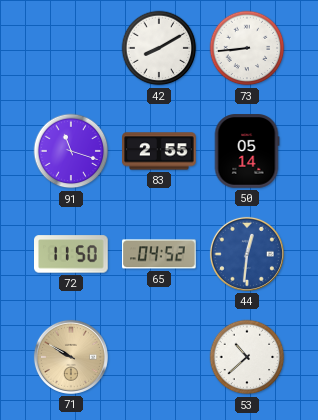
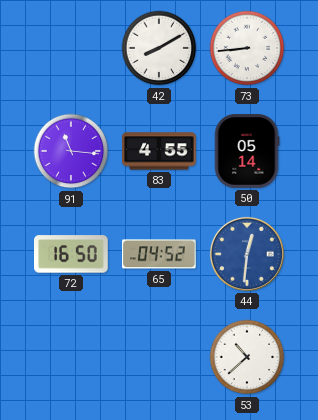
91: 11:18 -> 11:16 (71, 151)
83: 2:55 -> 4:55 (159, 151)
72: 11:50 -> 16:50 (71, 254)
71: 9:50 -> none (71, 357)
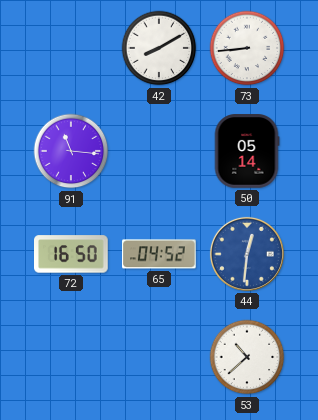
83: 4:55 -> none (159, 151)
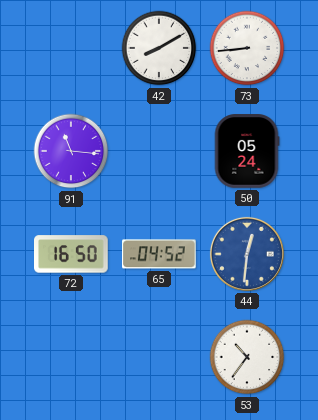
50: 05:14 -> 05:24 (247, 151)
53: 10:38 -> 10:36 (247, 357)
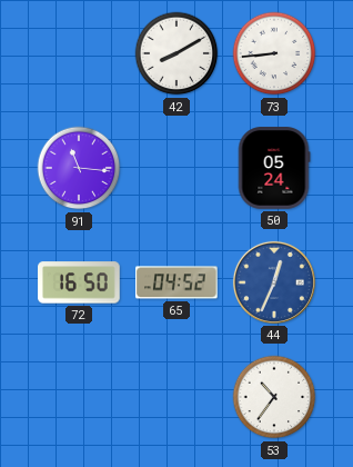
44: 12:31 -> 12:34 (274, 282)
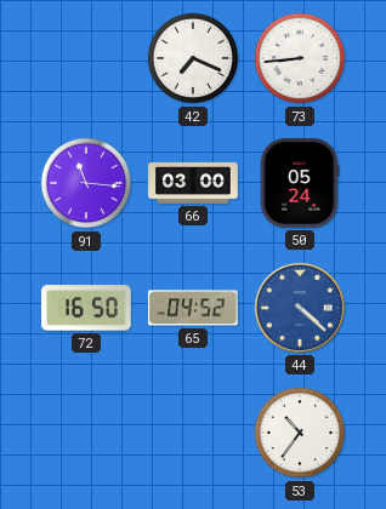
42: 8:10 -> 7:19 (193, 58)
66: none -> 03:00 (193, 183)
44: 12:34 -> 4:22 (300, 308)
